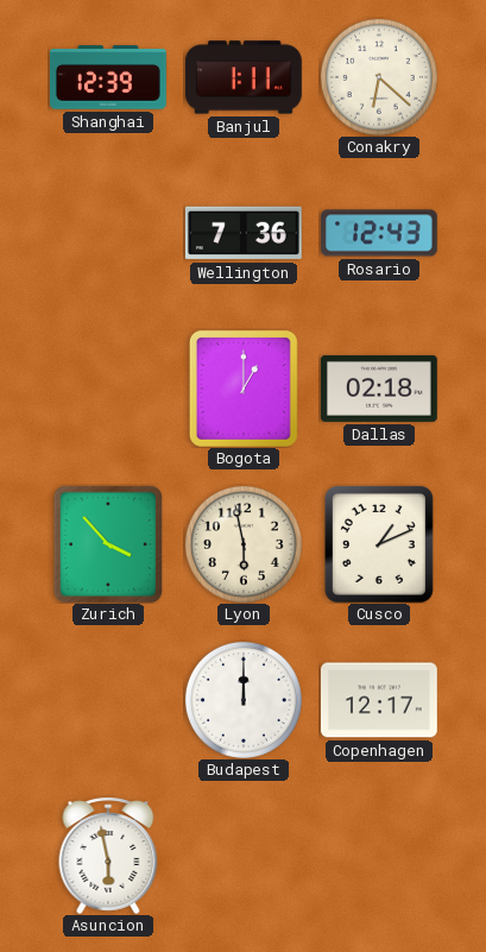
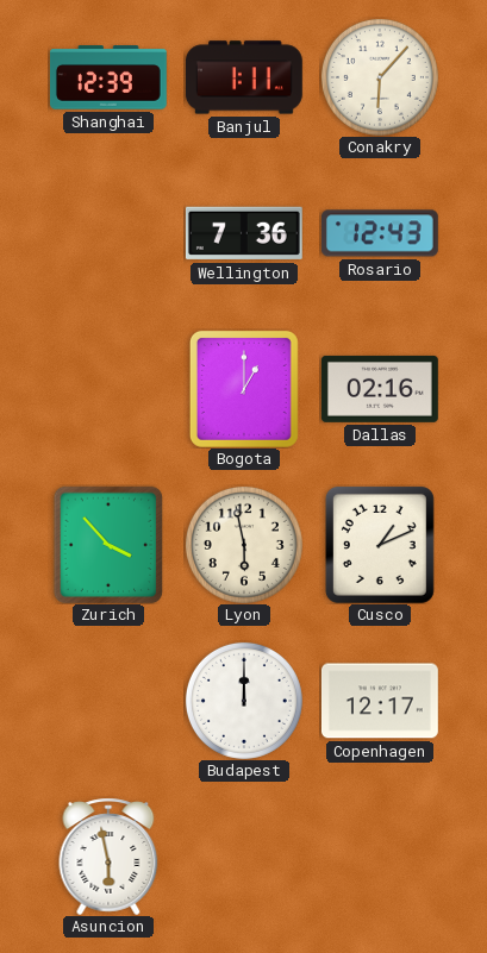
Conakry: 6:22 -> 6:07 (380, 77)
Dallas: 02:18 -> 02:16 (380, 389)
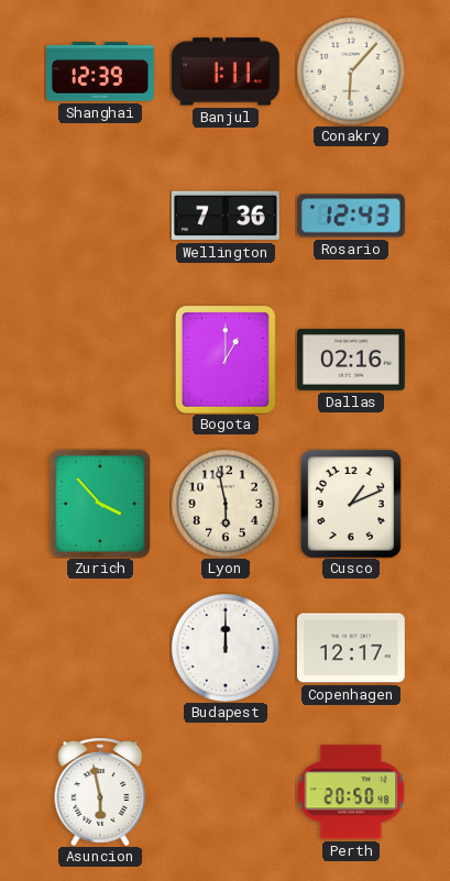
Perth: none -> 20:50 (351, 792)
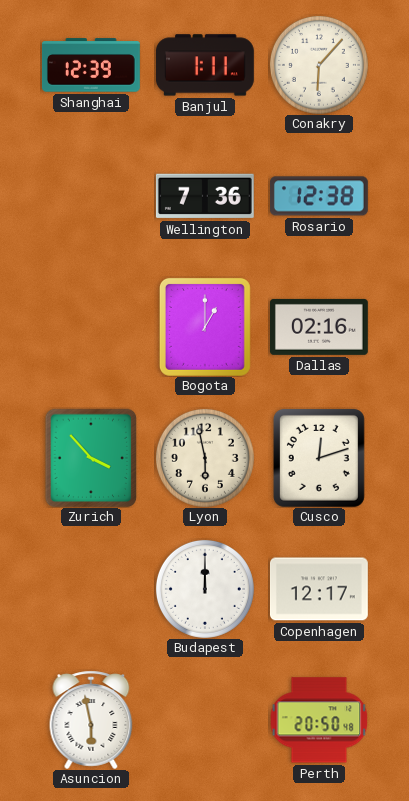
Rosario: 12:43 -> 12:38 (319, 196)
Cusco: 1:11 -> 12:12 (319, 458)
